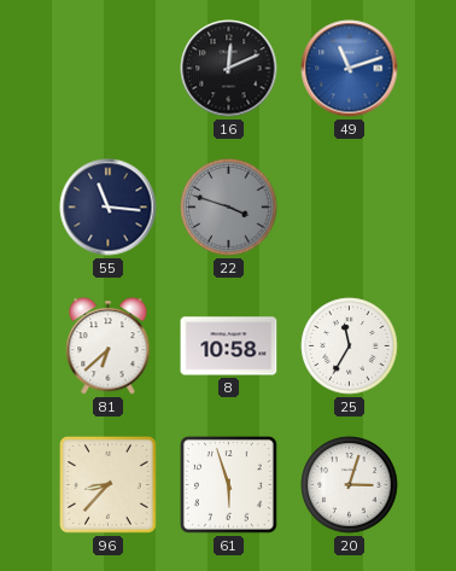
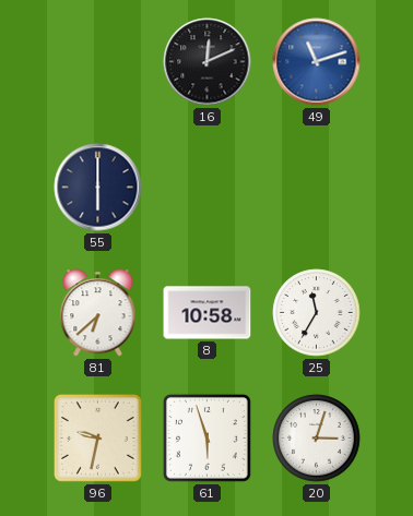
55: 11:16 -> 6:00 (98, 188)
22: 3:48 -> none (229, 208)
96: 8:37 -> 9:32 (97, 437)
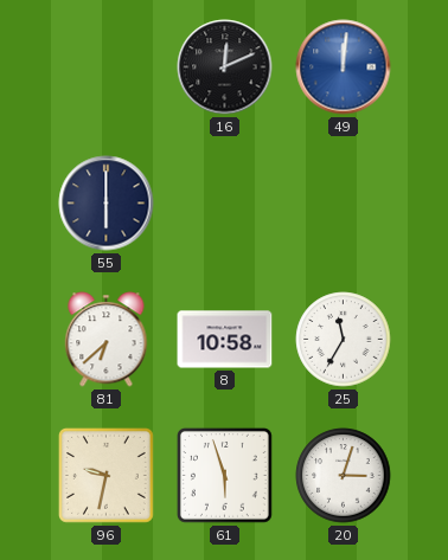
49: 11:12 -> 12:01 (344, 67)
